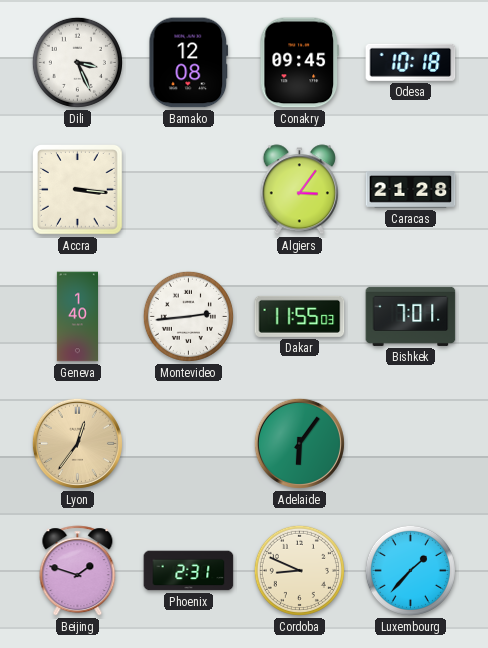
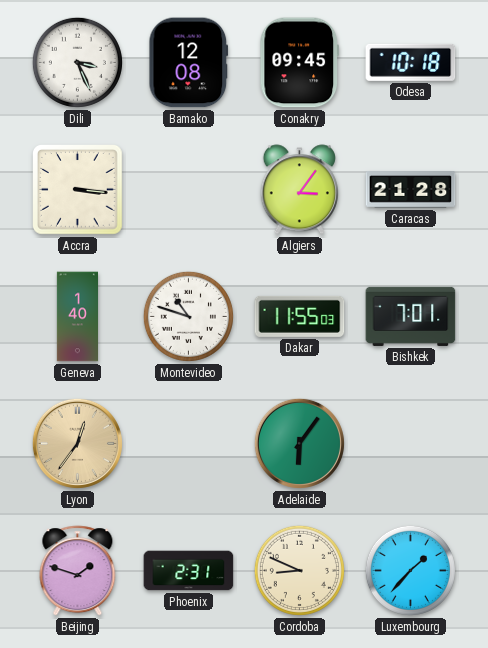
Montevideo: 2:44 -> 10:48 (188, 316)
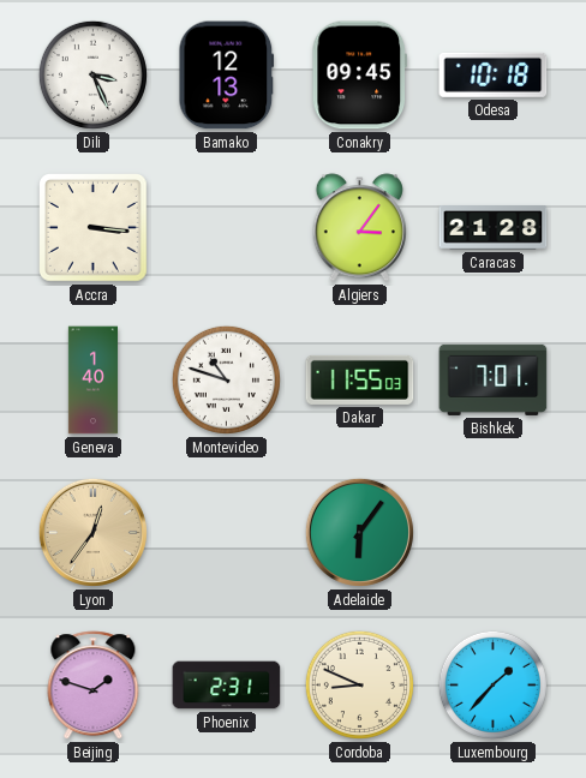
Bamako: 12:08 -> 12:13 (227, 76)
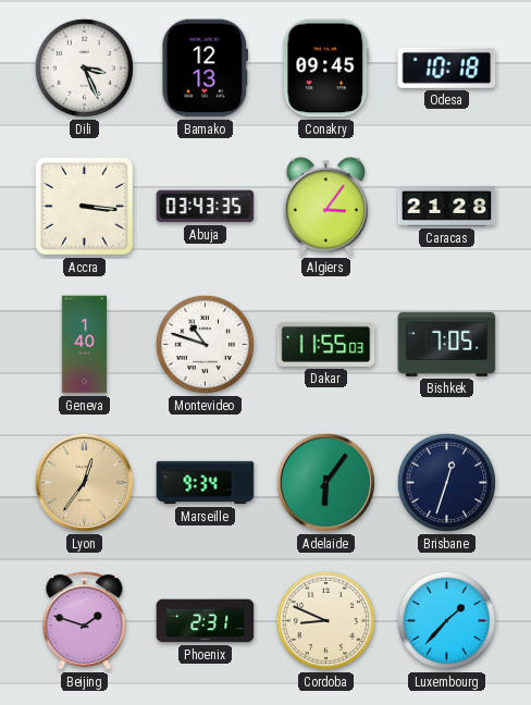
Abuja: none -> 03:43 (206, 207)
Bishkek: 7:01 -> 7:05 (447, 344)
Marseille: none -> 9:34 (206, 483)
Brisbane: none -> 12:33 (446, 482)
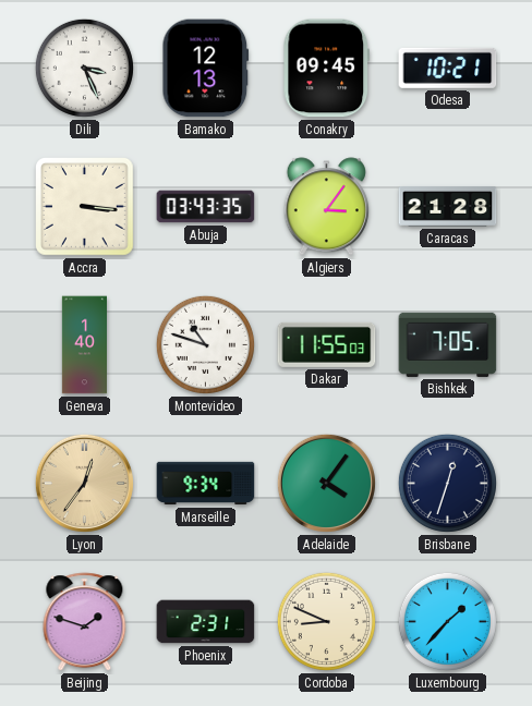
Odesa: 10:18 -> 10:21 (448, 68)
Adelaide: 6:06 -> 4:06 (326, 483)
